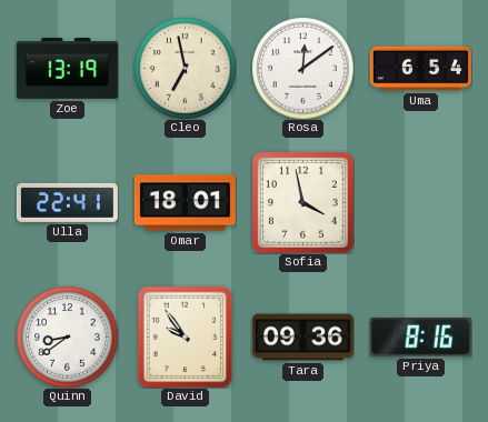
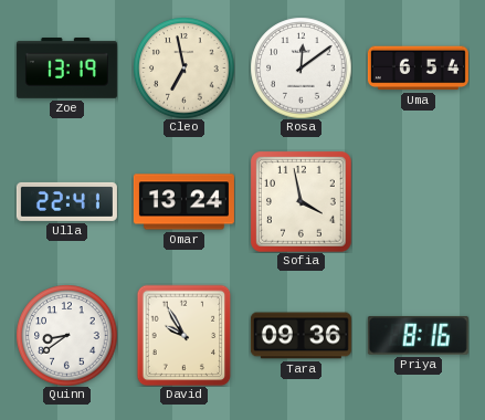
Omar: 18:01 -> 13:24 (183, 202)
David: 9:54 -> 9:55 (184, 335)
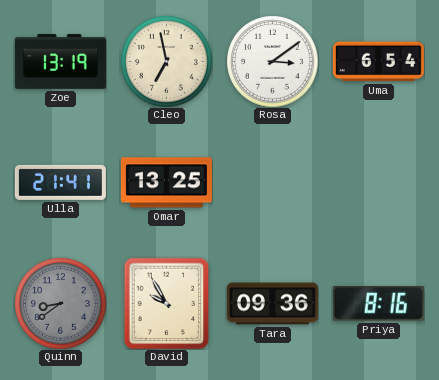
Rosa: 12:09 -> 3:09 (272, 61)
Ulla: 22:41 -> 21:41 (60, 182)
Omar: 13:24 -> 13:25 (166, 183)
Sofia: 3:58 -> none (302, 202)
Quinn dial: white -> grey (60, 303)
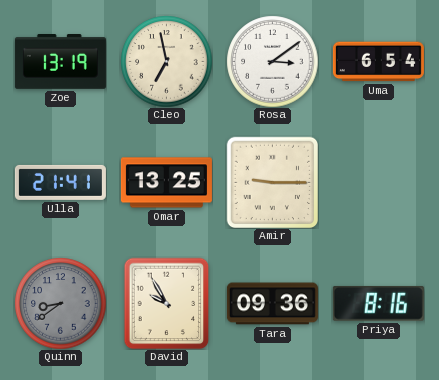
Amir: none -> 9:15 (272, 182)
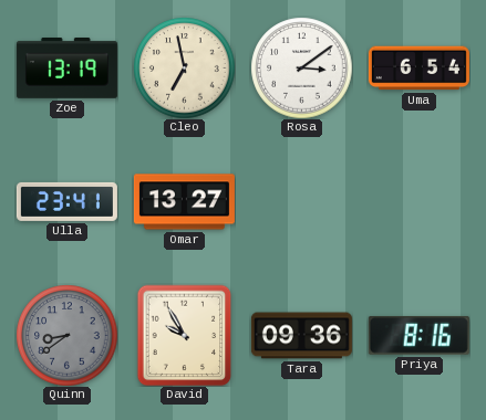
Ulla: 21:41 -> 23:41 (66, 201)
Omar: 13:25 -> 13:27 (184, 202)
Amir: 9:15 -> none (272, 182)
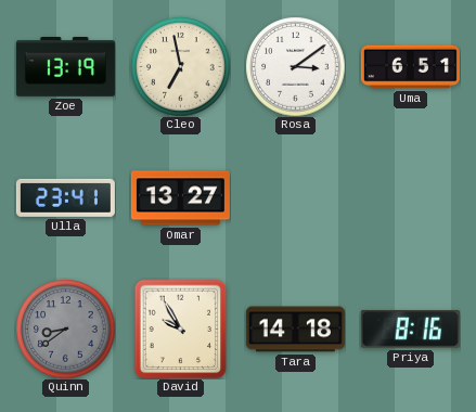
Uma: 6:54 -> 6:51 (410, 67)
Tara: 09:36 -> 14:18 (295, 330)
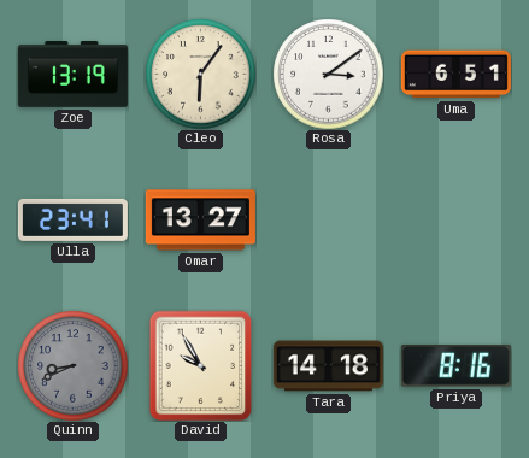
Cleo: 6:58 -> 6:06 (200, 74)
Quinn: 8:39 -> 8:41 (72, 365)
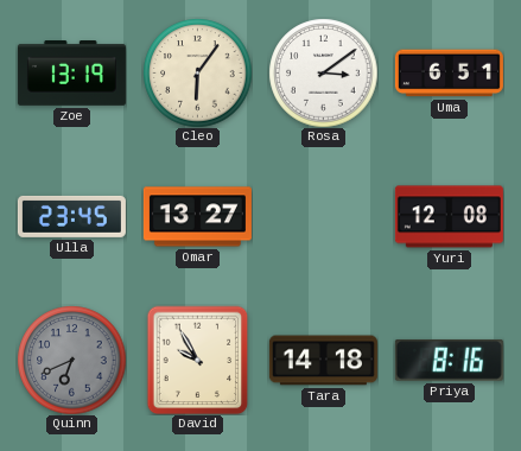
Ulla: 23:41 -> 23:45 (71, 216)
Yuri: none -> 12:08 (449, 217)
Quinn: 8:41 -> 6:41 (71, 360)
